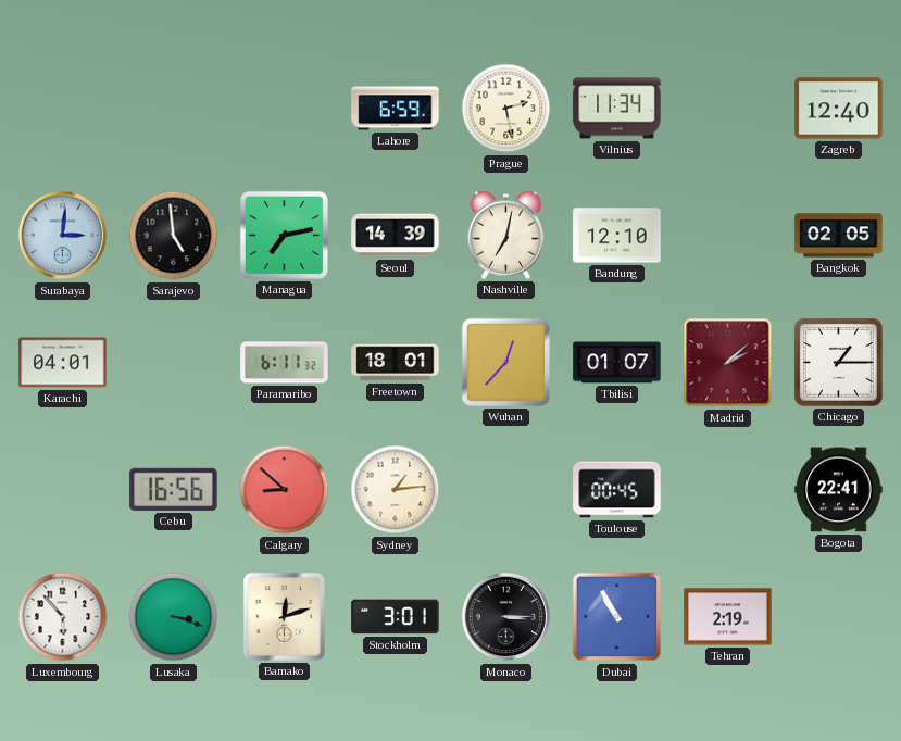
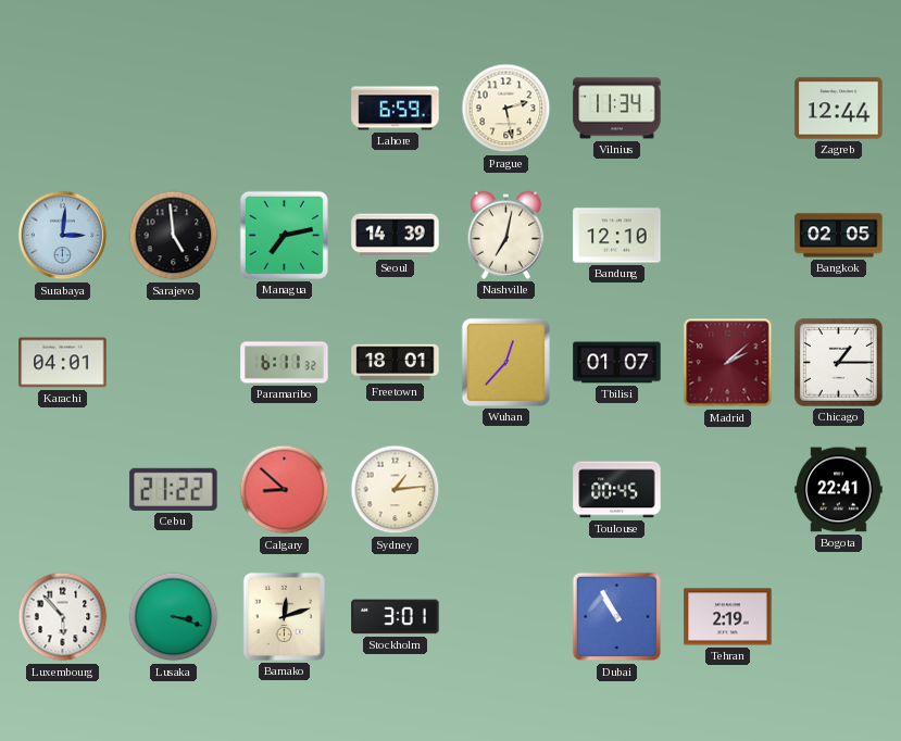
Zagreb: 12:40 -> 12:44 (839, 109)
Cebu: 16:56 -> 21:22 (174, 489)
Monaco: 3:15 -> none (506, 617)
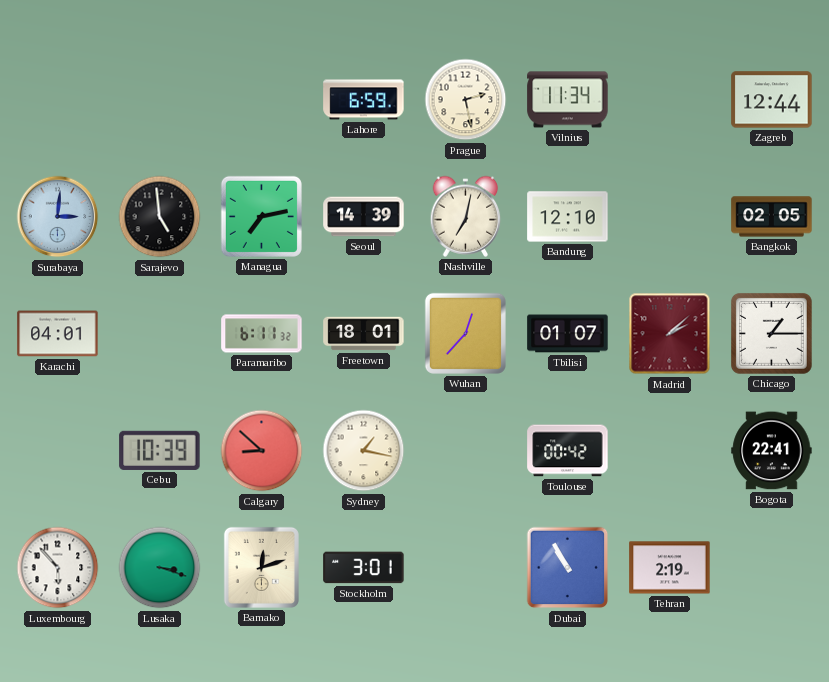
Cebu: 21:22 -> 10:39 (160, 450)
Sydney: 1:14 -> 1:17 (364, 451)
Toulouse: 00:45 -> 00:42 (568, 451)
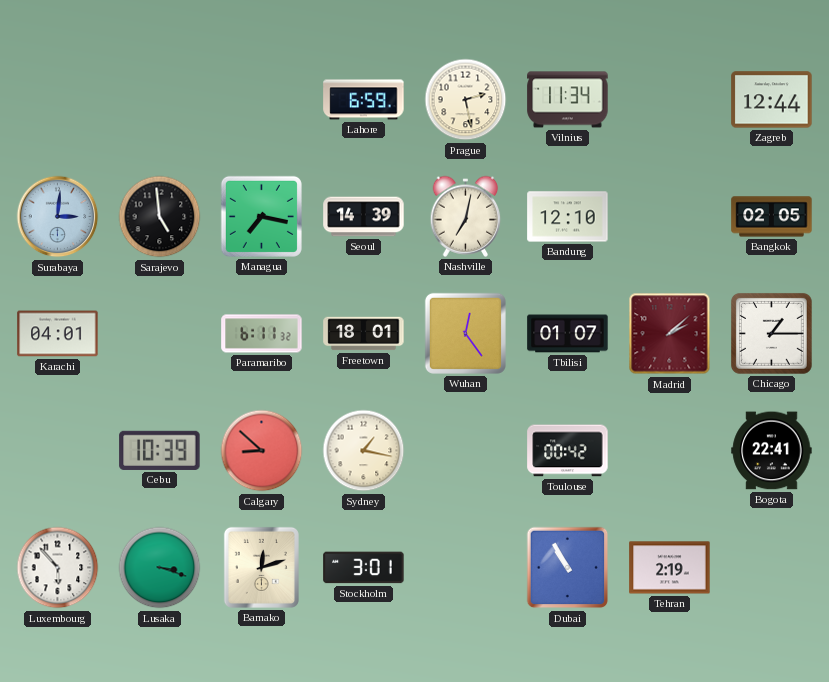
Managua: 7:13 -> 7:17 (261, 216)
Wuhan: 12:37 -> 12:24 (465, 333)
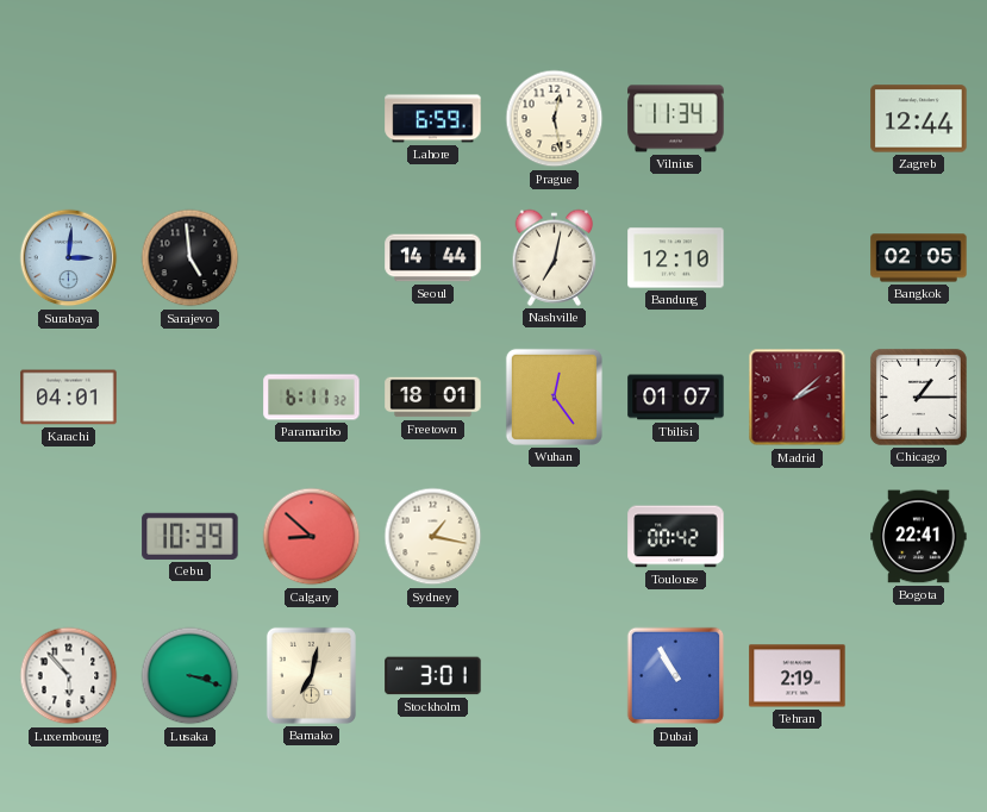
Prague: 2:28 -> 12:28 (555, 119)
Managua: 7:17 -> none (261, 216)
Seoul: 14:39 -> 14:44 (433, 258)
Bamako: 12:12 -> 7:02 (311, 675)
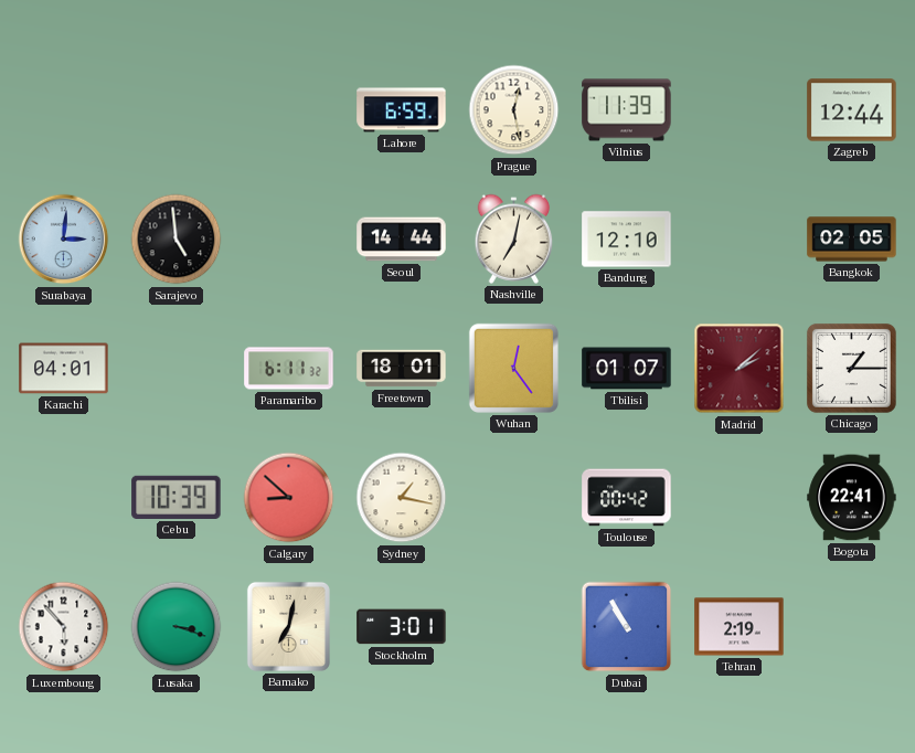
Vilnius: 11:34 -> 11:39 (627, 110)
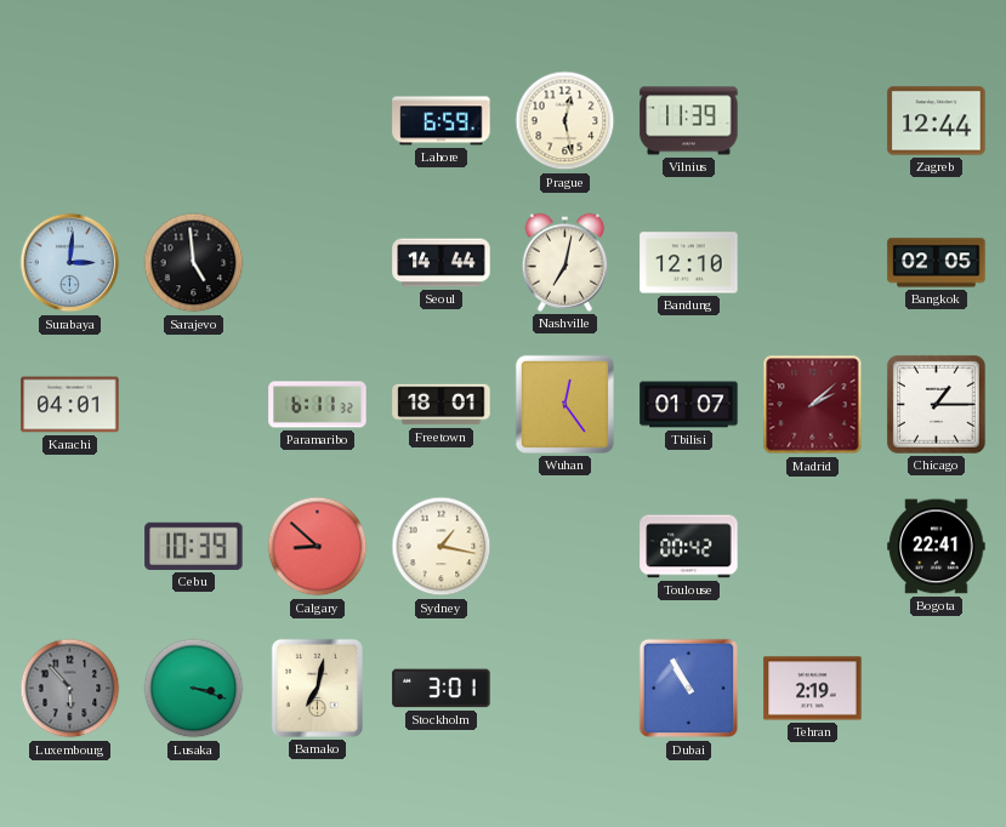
Luxembourg dial: white -> grey (70, 689)
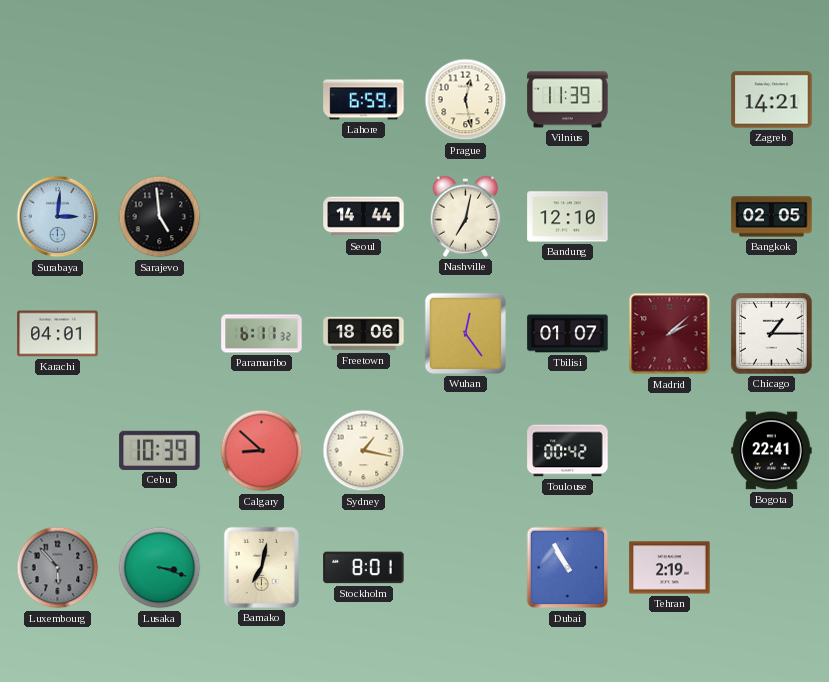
Zagreb: 12:44 -> 14:21 (772, 100)
Freetown: 18:01 -> 18:06 (364, 334)
Stockholm: 3:01 -> 8:01 (364, 568)
